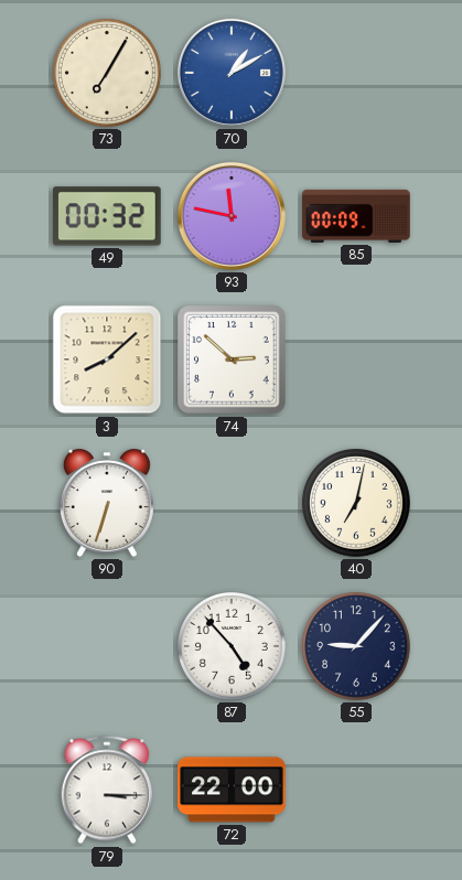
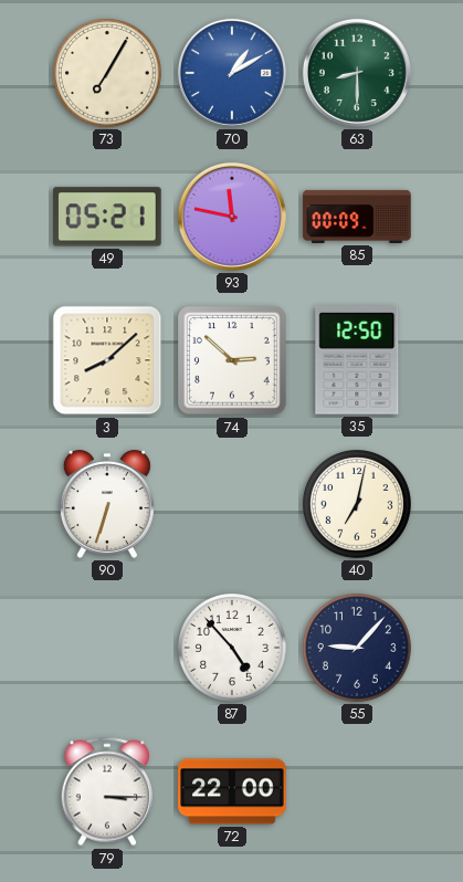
63: none -> 8:30 (357, 73)
49: 00:32 -> 05:21 (108, 217)
35: none -> 12:50 (357, 360)
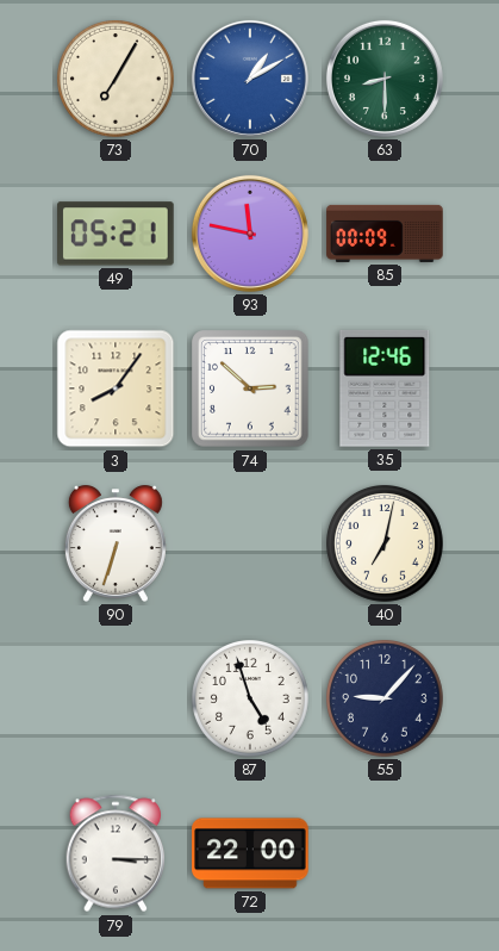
3: 8:08 -> 8:06 (116, 389)
35: 12:50 -> 12:46 (385, 389)
87: 4:53 -> 4:57 (251, 700)
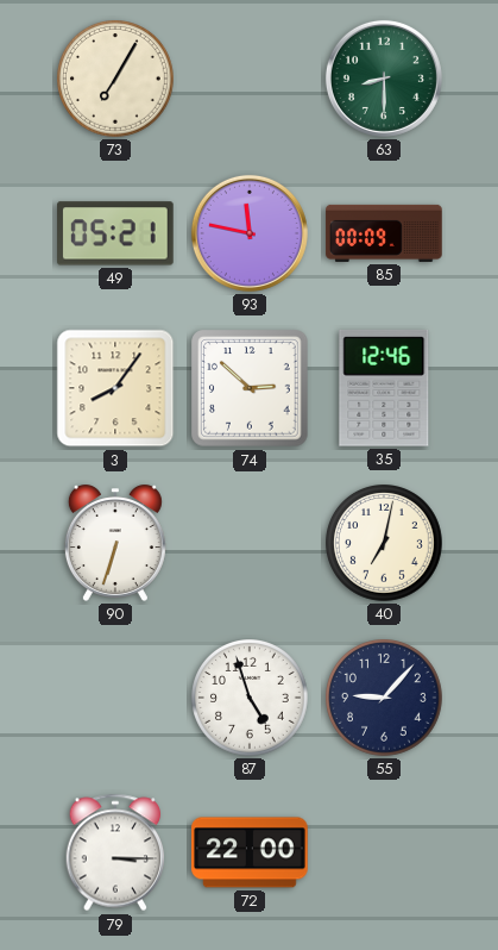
70: 1:10 -> none (250, 79)
